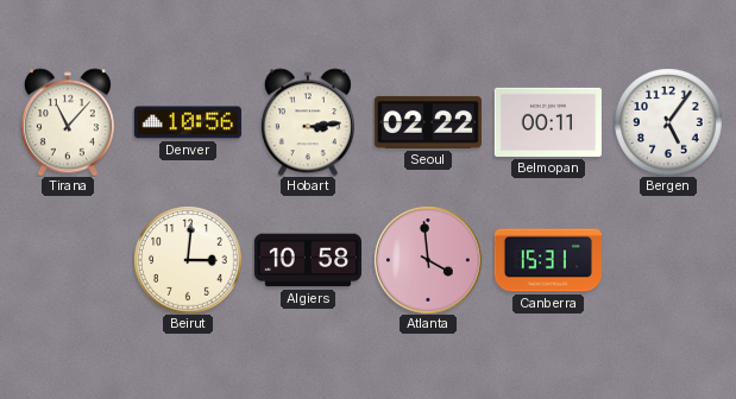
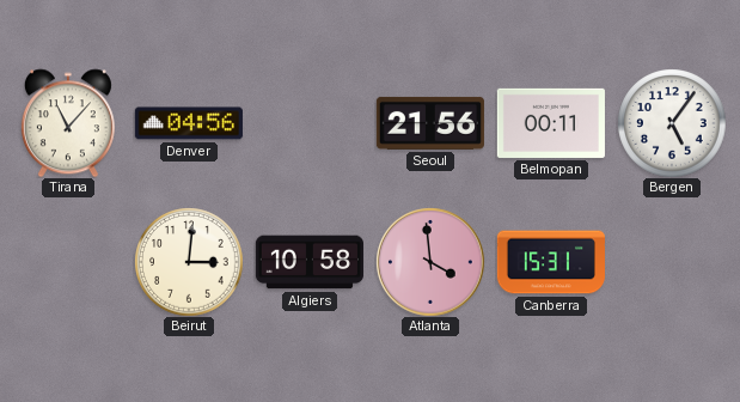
Denver: 10:56 -> 04:56 (189, 123)
Hobart: 3:14 -> none (308, 122)
Seoul: 02:22 -> 21:56 (430, 123)
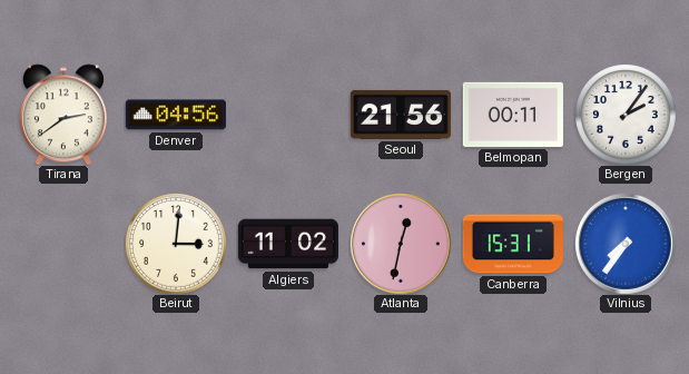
Tirana: 11:07 -> 2:39 (63, 115)
Bergen: 5:06 -> 2:06 (626, 115)
Algiers: 10:58 -> 11:02 (288, 244)
Atlanta: 3:59 -> 12:32 (401, 244)
Vilnius: none -> 7:36 (626, 244)
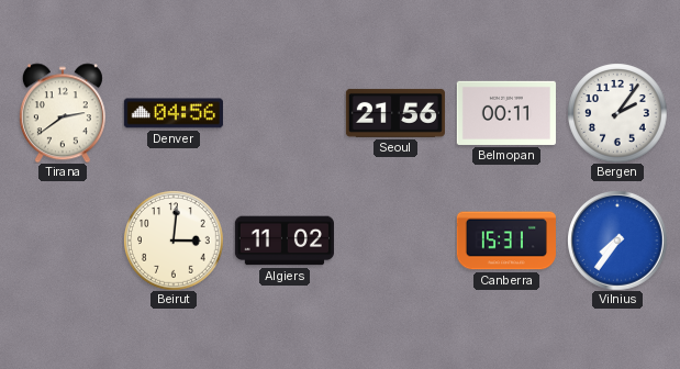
Atlanta: 12:32 -> none (401, 244)
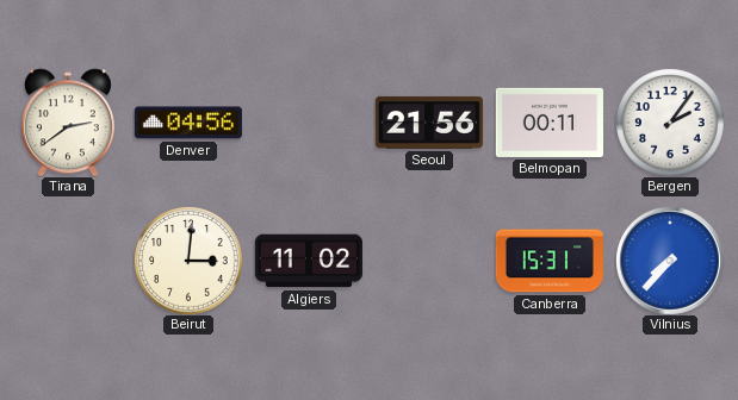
Vilnius: 7:36 -> 7:37 (670, 261)
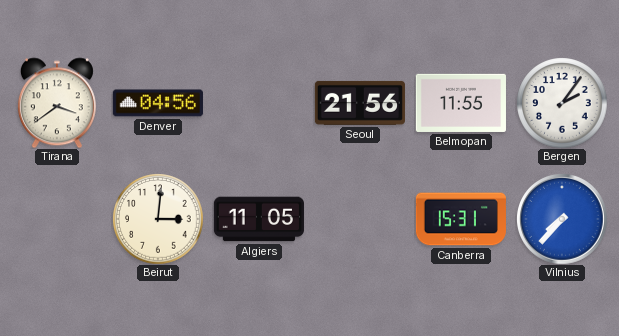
Tirana: 2:39 -> 3:39 (57, 103)
Belmopan: 00:11 -> 11:55 (461, 103)
Algiers: 11:02 -> 11:05 (259, 219)
